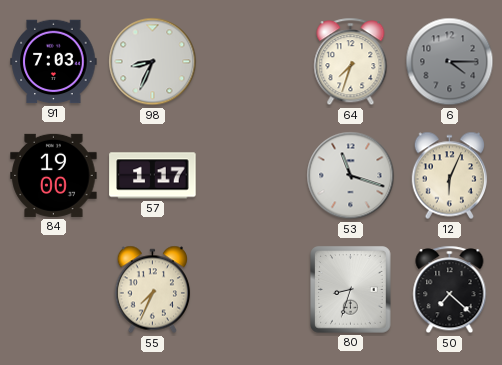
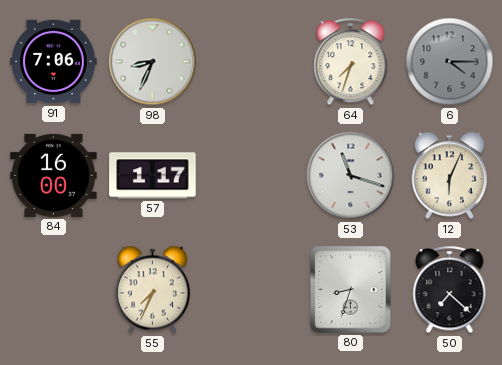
91: 7:03 -> 7:06 (54, 62)
84: 19:00 -> 16:00 (54, 175)
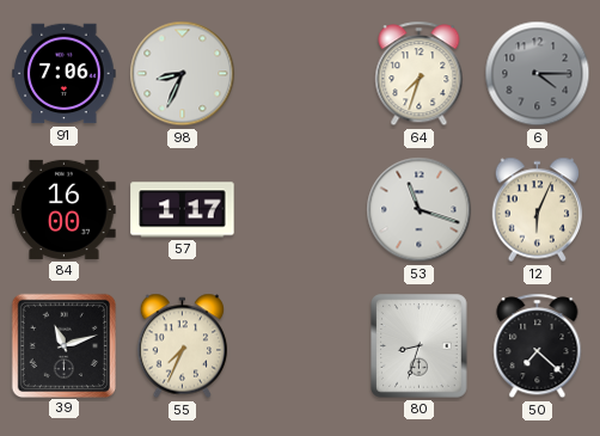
39: none -> 11:12 (63, 345)
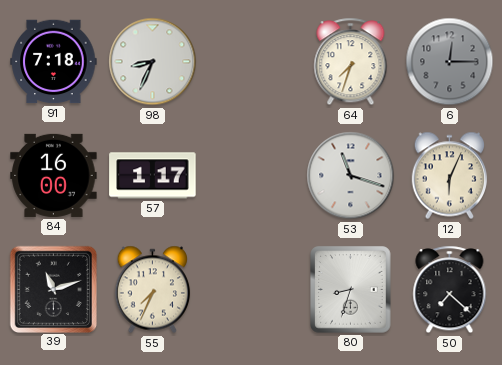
91: 7:06 -> 7:18 (54, 62)
6: 4:15 -> 12:15 (450, 62)
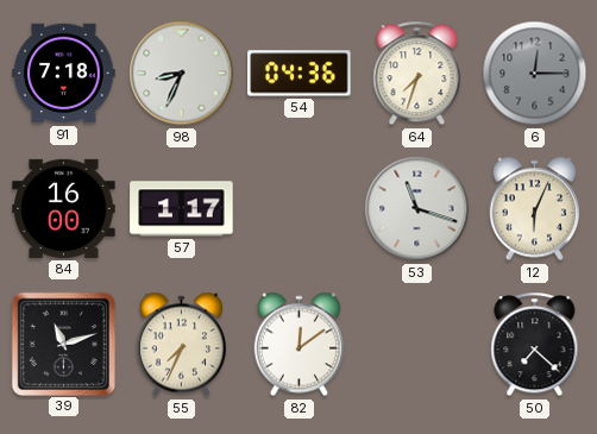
54: none -> 04:36 (300, 74)
82: none -> 12:09 (300, 345)
80: 8:33 -> none (351, 290)
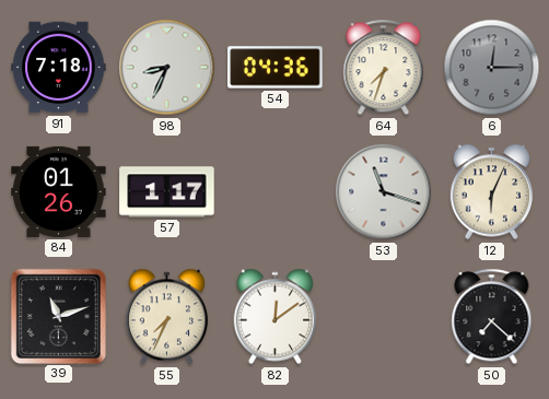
84: 16:00 -> 01:26 (59, 191)
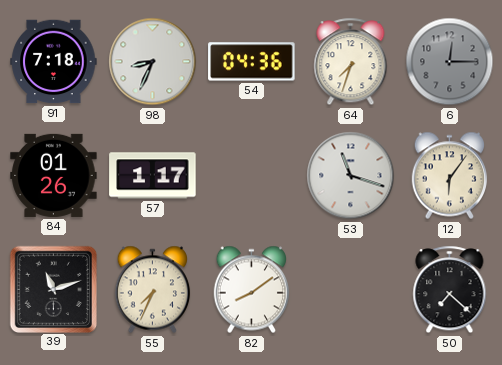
12: 6:04 -> 6:06 (450, 176)
82: 12:09 -> 8:09 (252, 290)
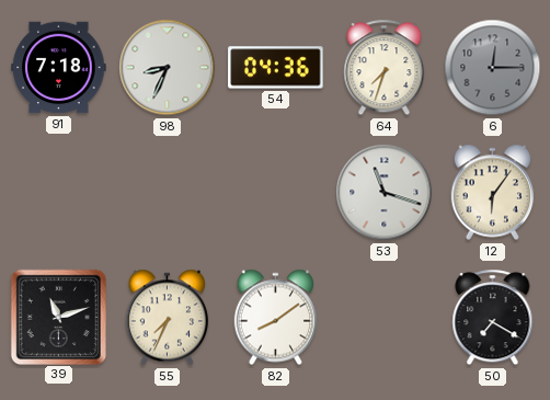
84: 01:26 -> none (54, 175)
57: 1:17 -> none (153, 176)
50: 7:22 -> 7:20 (493, 318)
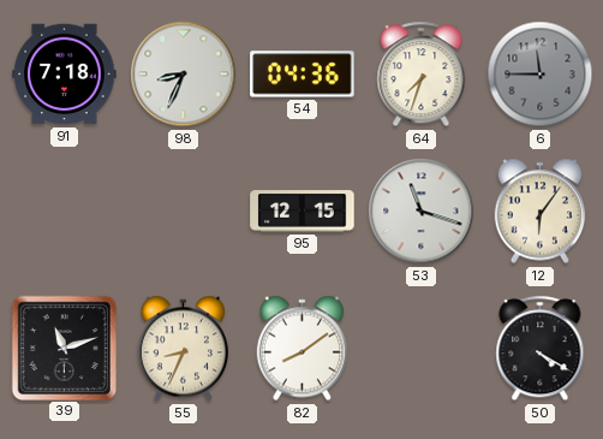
6: 12:15 -> 11:45 (541, 75)
95: none -> 12:15 (303, 212)
55: 7:34 -> 8:34 (184, 349)
50: 7:20 -> 4:20 (541, 349)
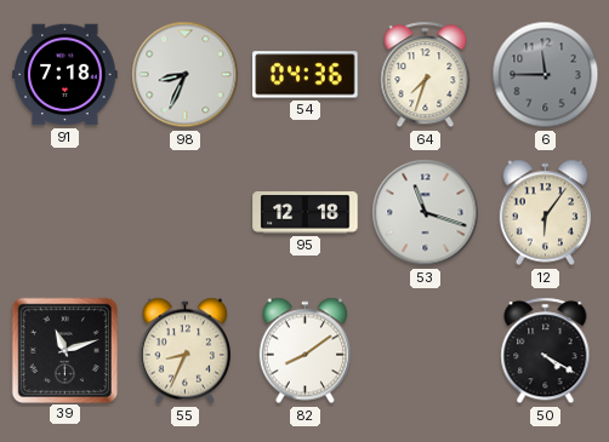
95: 12:15 -> 12:18 (306, 213)
